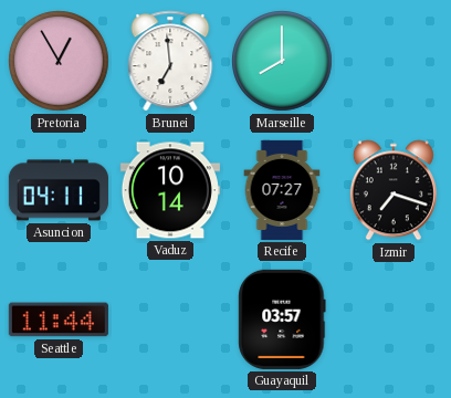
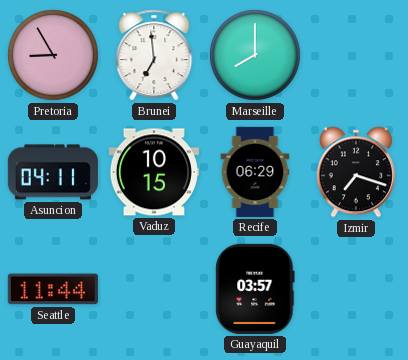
Pretoria: 12:55 -> 8:55 (53, 55)
Vaduz: 10:14 -> 10:15 (154, 172)
Recife: 07:27 -> 06:29 (255, 172)
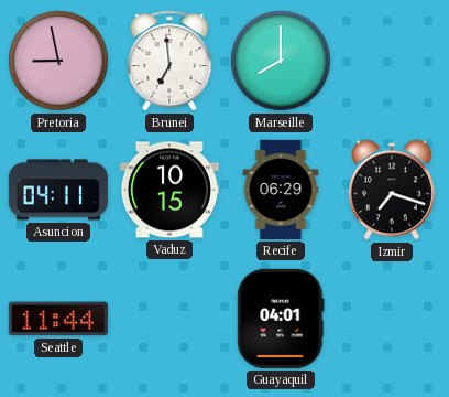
Pretoria: 8:55 -> 8:58 (58, 61)
Guayaquil: 03:57 -> 04:01 (281, 319)
